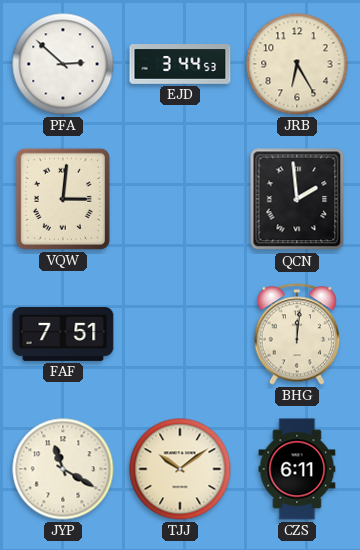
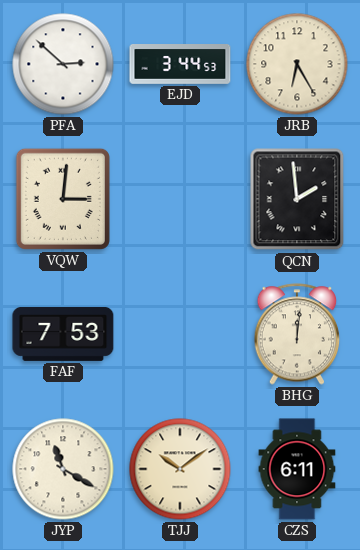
FAF: 7:51 -> 7:53 (63, 334)
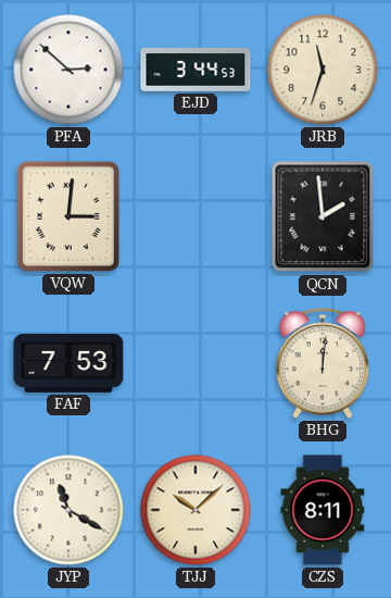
JRB: 6:25 -> 11:33 (323, 70)
TJJ: 10:09 -> 10:08 (195, 510)
CZS: 6:11 -> 8:11 (323, 510)
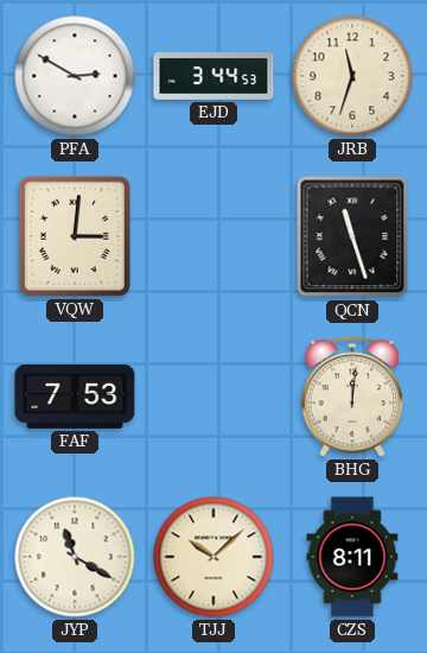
PFA: 2:52 -> 2:50 (75, 76)
QCN: 1:59 -> 11:27 (352, 236)
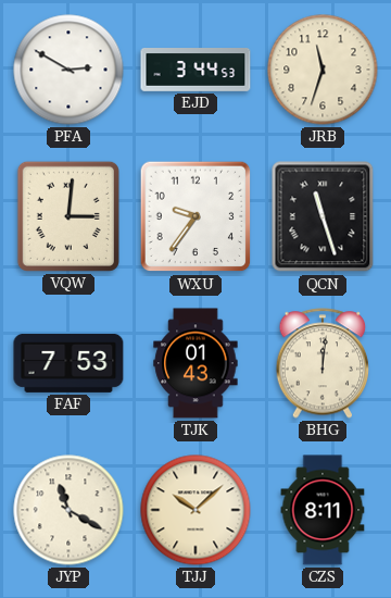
WXU: none -> 9:36 (195, 216)
TJK: none -> 01:43 (195, 363)
